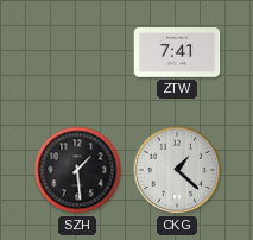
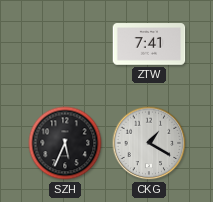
SZH: 1:29 -> 5:34 (65, 143)
CKG: 1:22 -> 1:20 (149, 143)
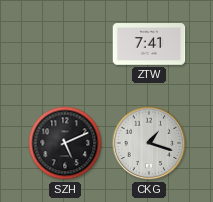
SZH: 5:34 -> 5:11 (65, 143)
CKG: 1:20 -> 1:18 (149, 143)
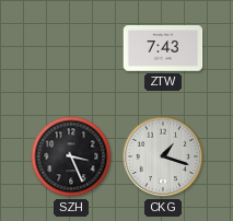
ZTW: 7:41 -> 7:43 (163, 48)
SZH: 5:11 -> 3:26 (71, 156)
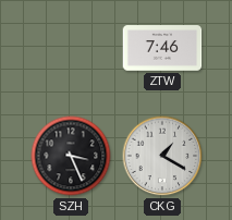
ZTW: 7:43 -> 7:46 (162, 48)
CKG: 1:18 -> 1:20 (162, 156)
